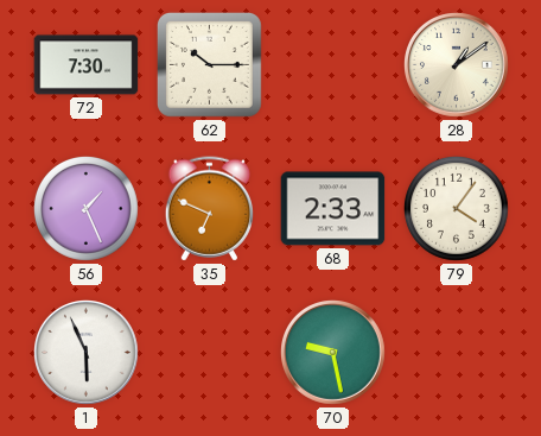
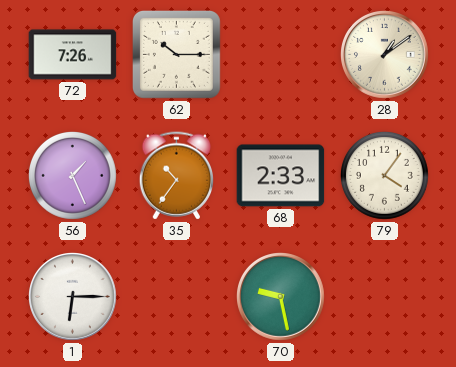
72: 7:30 -> 7:26 (73, 55)
35: 6:49 -> 10:36 (176, 176)
1: 5:56 -> 6:15 (73, 297)
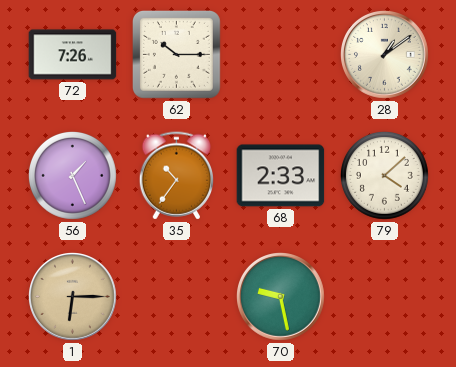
79: 4:06 -> 4:08 (384, 175)
1 dial: white -> champagne (73, 297)
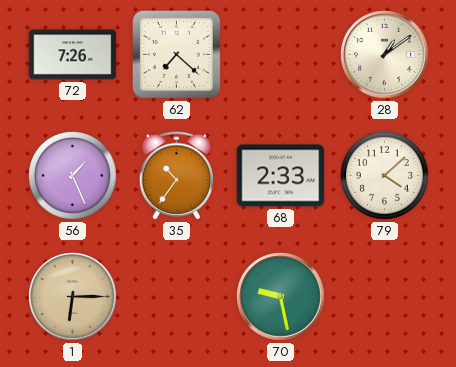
62: 10:15 -> 7:22 (177, 55)
